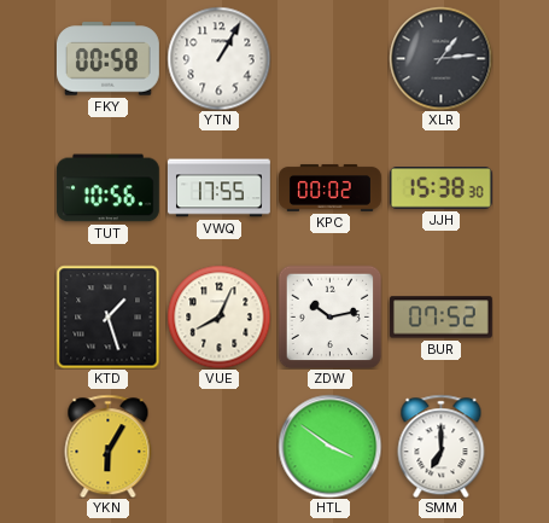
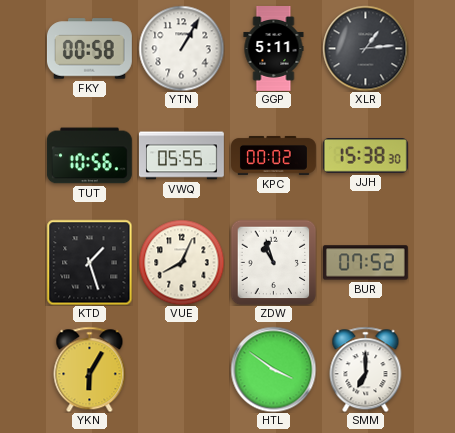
GGP: none -> 5:11 (274, 49)
VWQ: 17:55 -> 05:55 (181, 156)
ZDW: 10:13 -> 10:57 (273, 262)
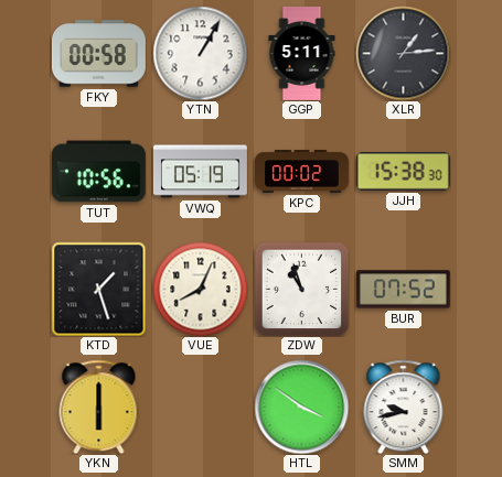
VWQ: 05:55 -> 05:19 (200, 172)
YKN: 6:05 -> 6:00 (99, 406)
SMM: 7:00 -> 9:43 (404, 406)
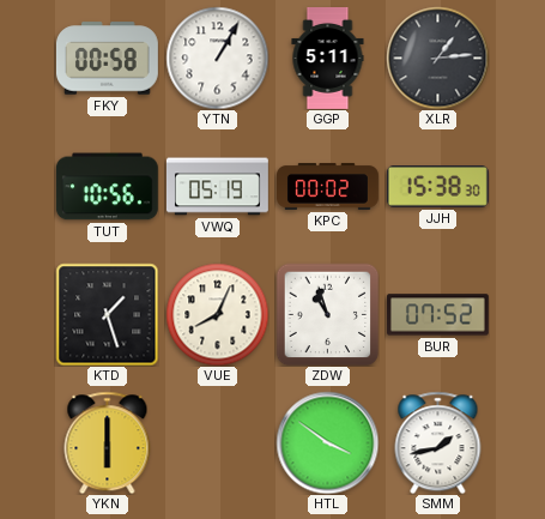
SMM: 9:43 -> 1:43 (438, 442)
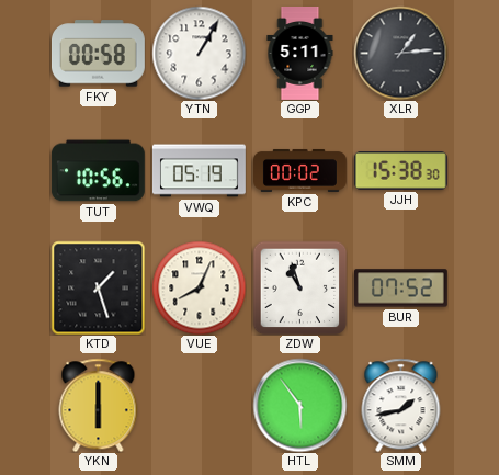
HTL: 3:51 -> 5:54 (299, 405)
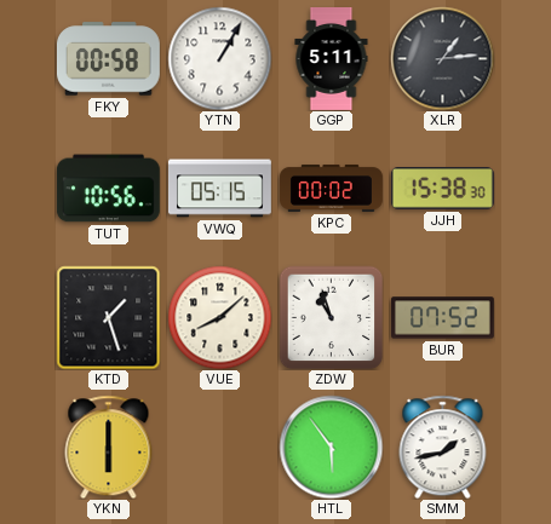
VWQ: 05:19 -> 05:15 (219, 189)
VUE: 8:04 -> 8:08 (219, 317)
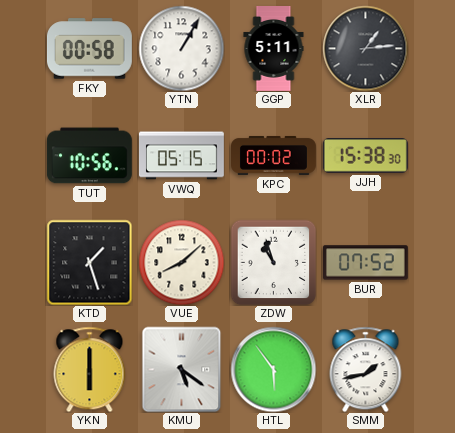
KMU: none -> 5:21 (182, 369)
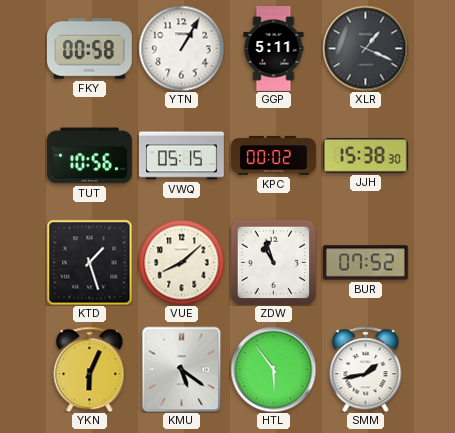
XLR: 1:14 -> 1:19 (365, 48)
YKN: 6:00 -> 6:04 (90, 369)
